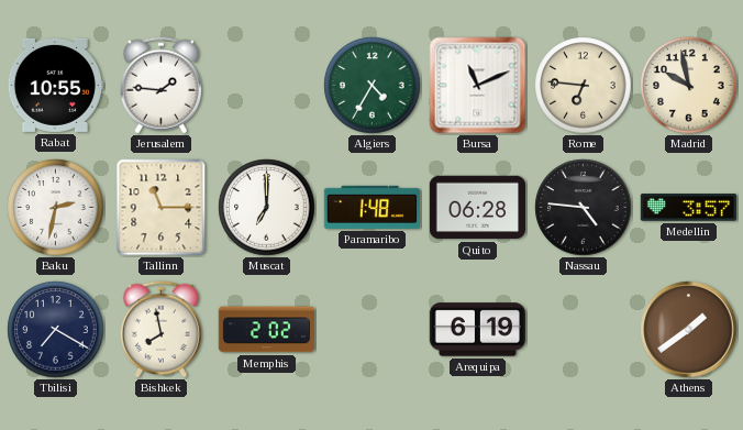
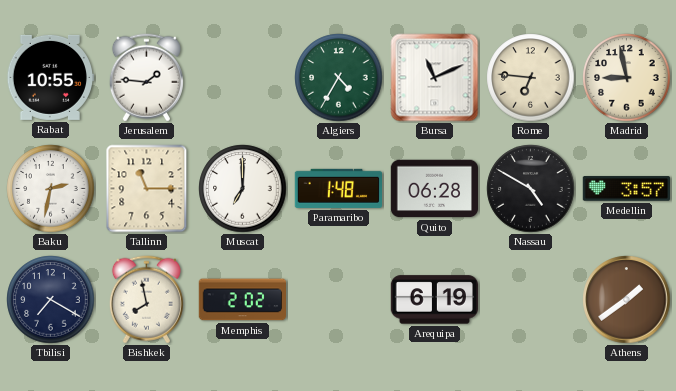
Madrid: 9:58 -> 8:58 (627, 78)
Nassau: 4:46 -> 4:50 (531, 189)
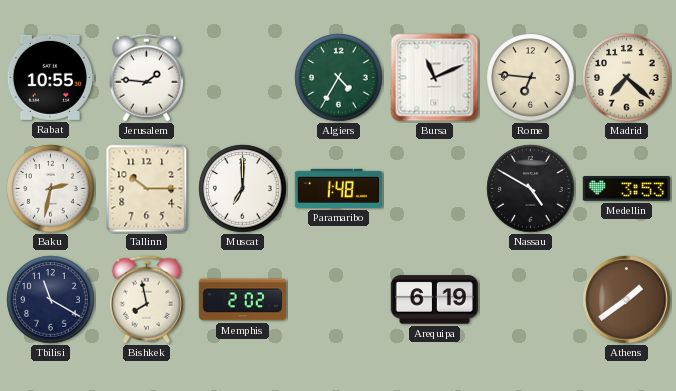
Madrid: 8:58 -> 7:22 (627, 78)
Tallinn: 11:15 -> 10:15 (147, 189)
Quito: 06:28 -> none (434, 189)
Medellin: 3:57 -> 3:53 (626, 189)
Tbilisi: 7:20 -> 11:20 (51, 300)
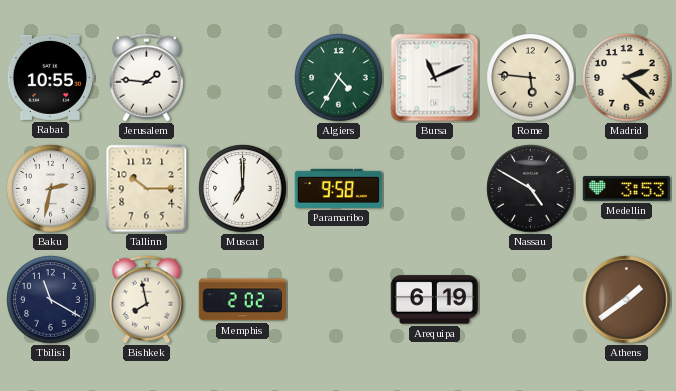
Rome: 6:46 -> 5:46 (531, 78)
Madrid: 7:22 -> 2:22 (627, 78)
Paramaribo: 1:48 -> 9:58 (338, 188)
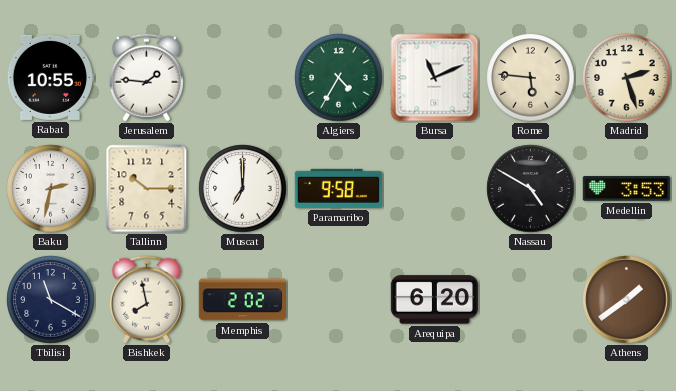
Madrid: 2:22 -> 2:27 (627, 78)
Arequipa: 6:19 -> 6:20 (434, 300)
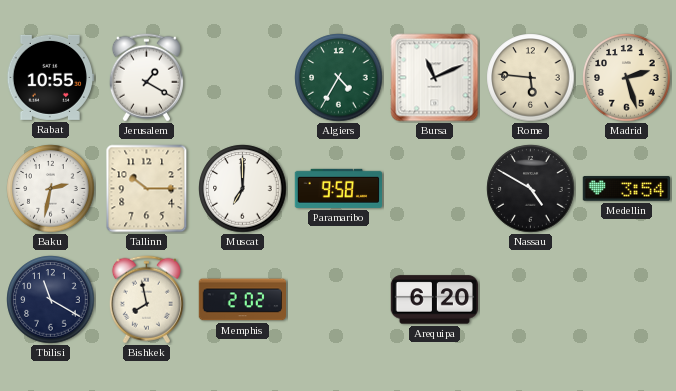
Jerusalem: 1:46 -> 1:20 (146, 78)
Medellin: 3:53 -> 3:54 (626, 189)
Athens: 1:39 -> none (627, 300)
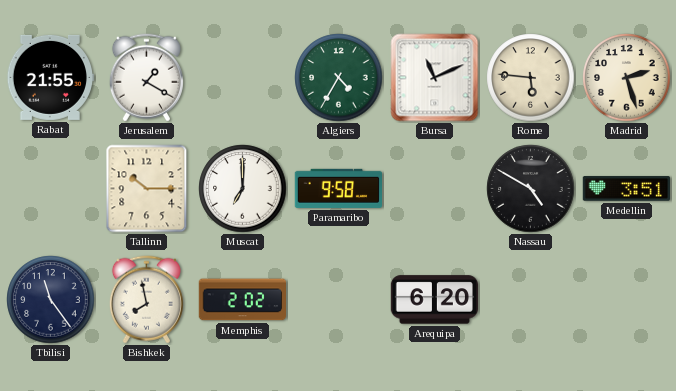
Rabat: 10:55 -> 21:55 (50, 77)
Baku: 2:32 -> none (51, 189)
Medellin: 3:54 -> 3:51 (626, 189)
Tbilisi: 11:20 -> 11:24 (51, 300)
